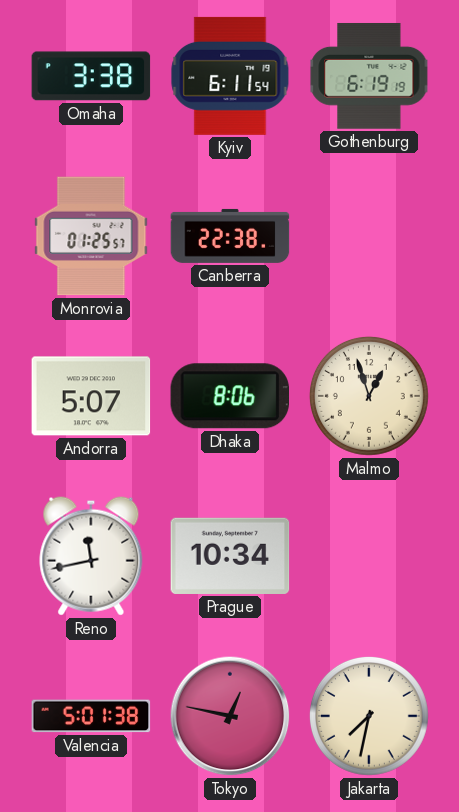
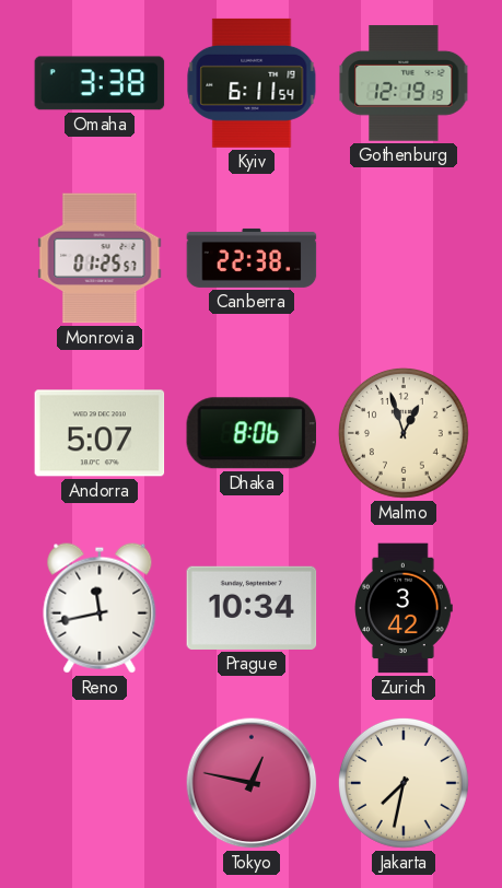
Gothenburg: 6:19 -> 12:19 (404, 83)
Zurich: none -> 3:42 (404, 608)
Valencia: 5:01 -> none (91, 716)
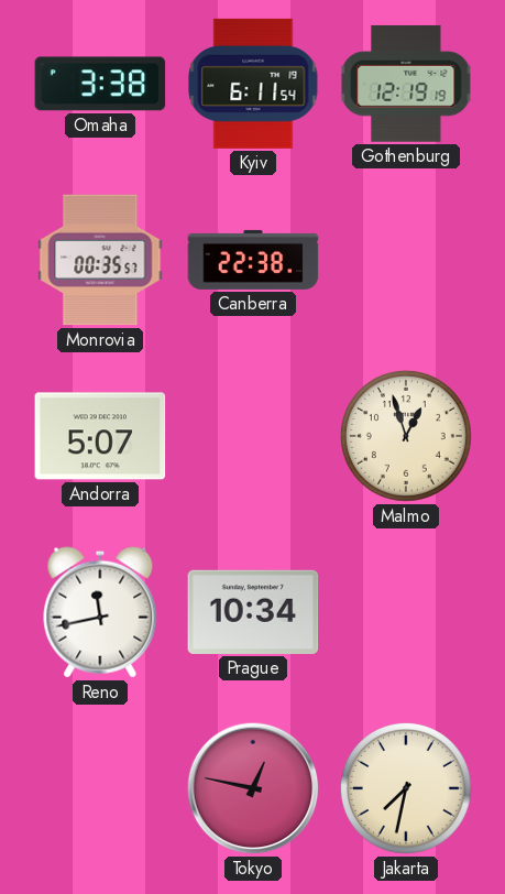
Monrovia: 01:25 -> 00:35 (100, 260)
Dhaka: 8:06 -> none (250, 433)
Zurich: 3:42 -> none (404, 608)
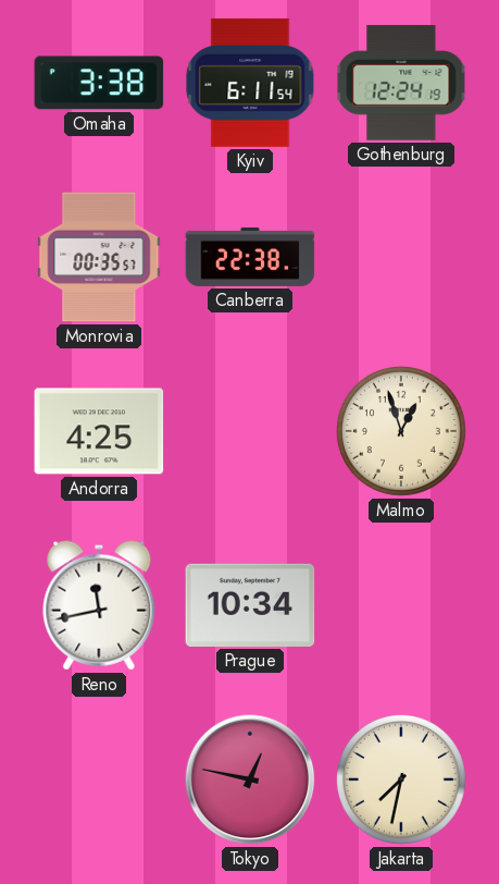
Gothenburg: 12:19 -> 12:24 (401, 83)
Andorra: 5:07 -> 4:25 (99, 431)
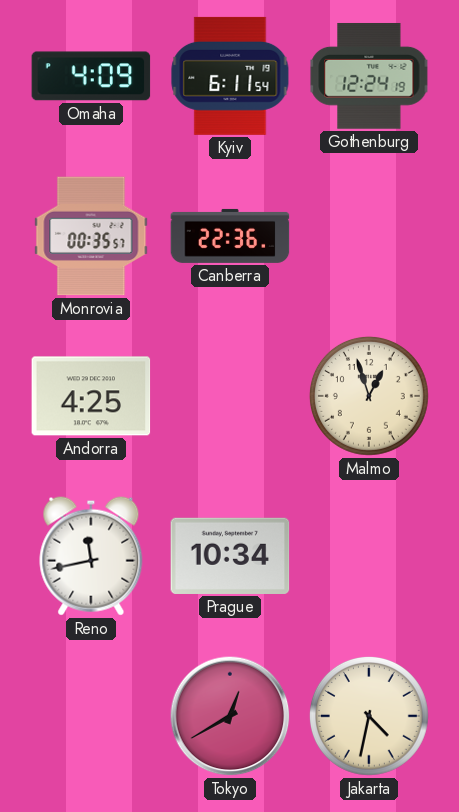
Omaha: 3:38 -> 4:09 (91, 76)
Canberra: 22:38 -> 22:36 (230, 236)
Tokyo: 12:47 -> 12:40 (230, 716)
Jakarta: 7:32 -> 4:32 (369, 716)
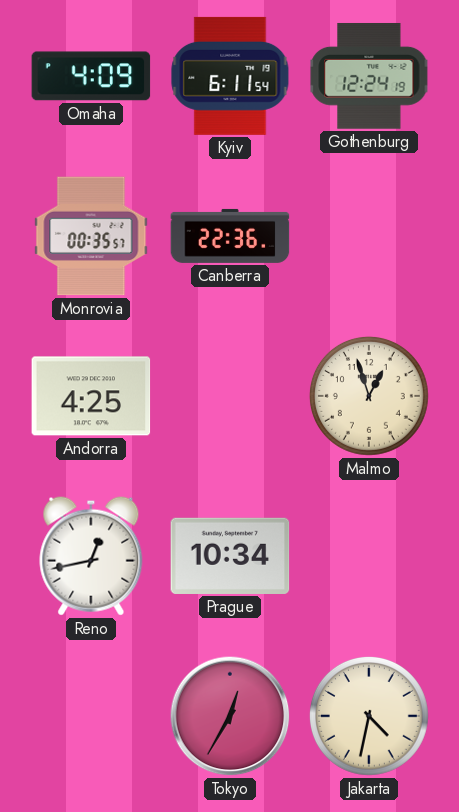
Reno: 11:43 -> 12:43 (91, 556)
Tokyo: 12:40 -> 12:35 (230, 716)
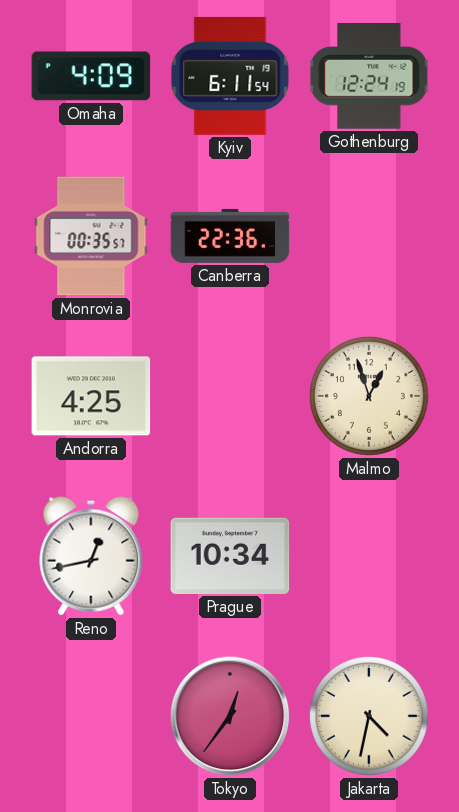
Tokyo: 12:35 -> 12:36 (230, 716)
